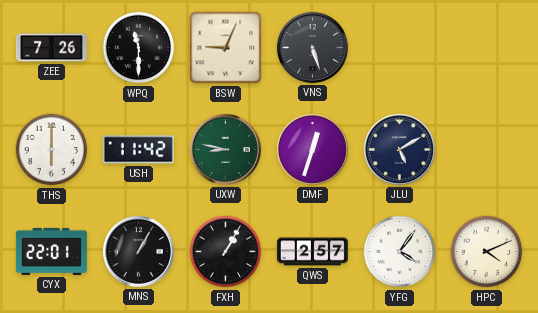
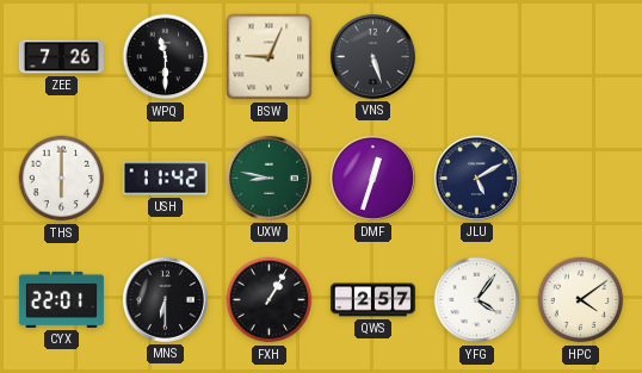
MNS: 1:05 -> 6:30 (165, 299)
HPC: 4:11 -> 4:09 (581, 300)
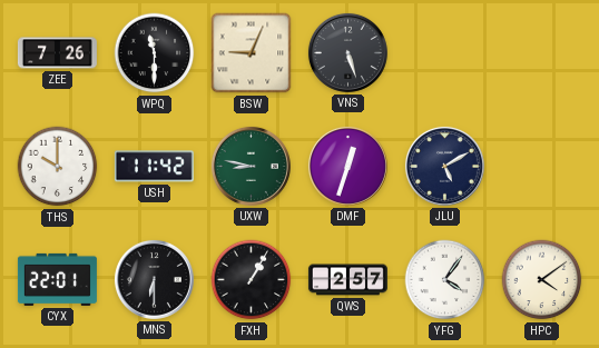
THS: 6:00 -> 10:00 (58, 167)
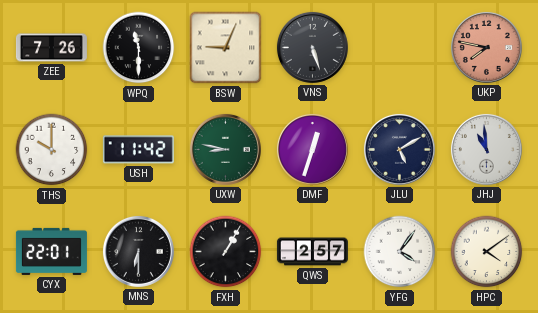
UKP: none -> 7:47 (486, 47)
JHJ: none -> 10:59 (486, 149)
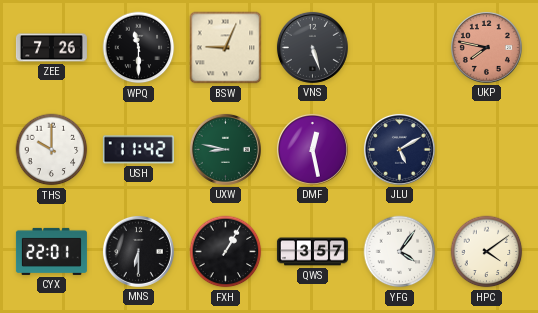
DMF: 12:33 -> 12:28 (312, 149)
JHJ: 10:59 -> none (486, 149)
QWS: 2:57 -> 3:57 (312, 252)
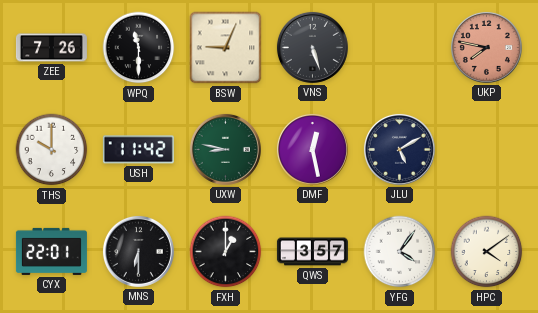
FXH: 1:05 -> 1:00 (226, 252)
